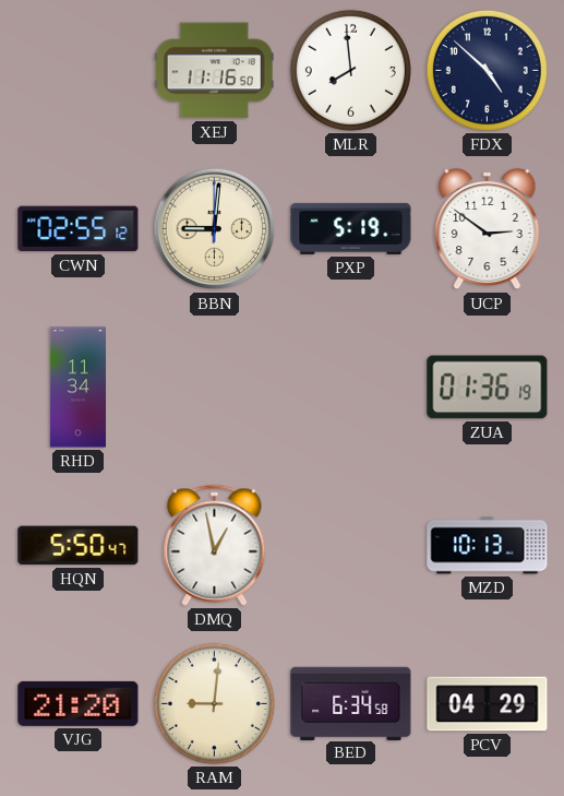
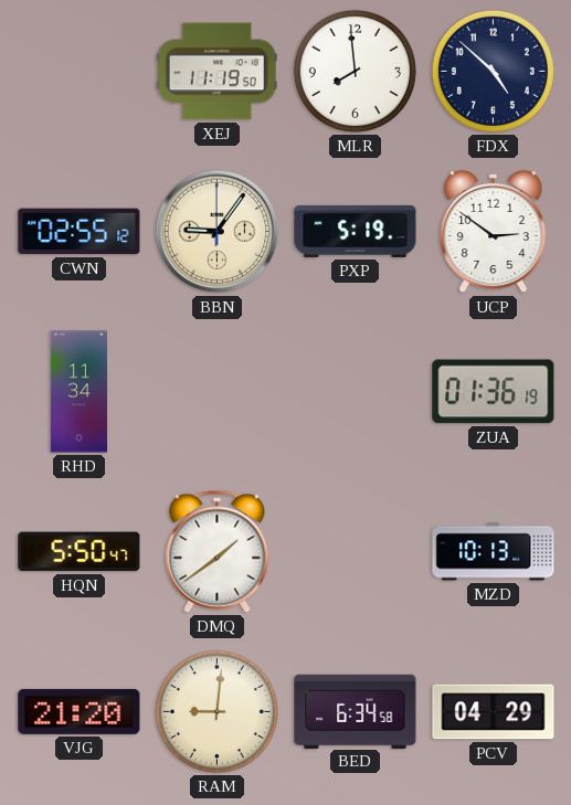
XEJ: 11:16 -> 11:19 (216, 72)
BBN: 9:01 -> 9:06 (218, 232)
DMQ: 12:58 -> 1:39 (218, 551)
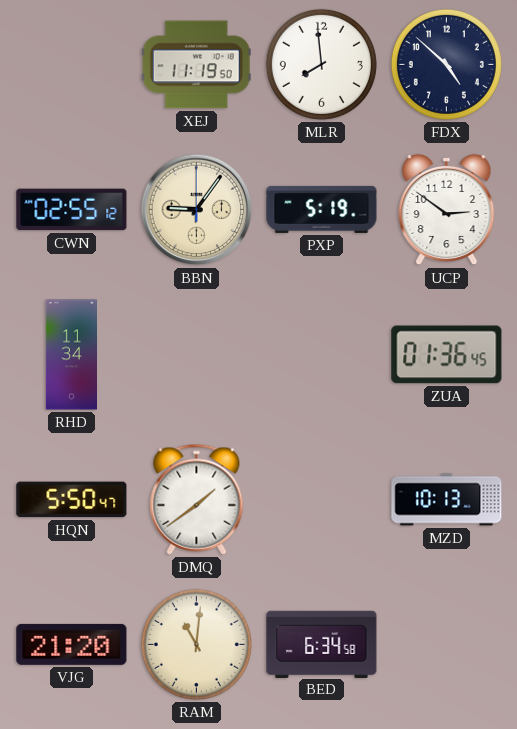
ZUA: 01:36:19 -> 01:36:45 (447, 355)
RAM: 9:01 -> 11:01 (196, 644)
PCV: 04:29 -> none (494, 712)
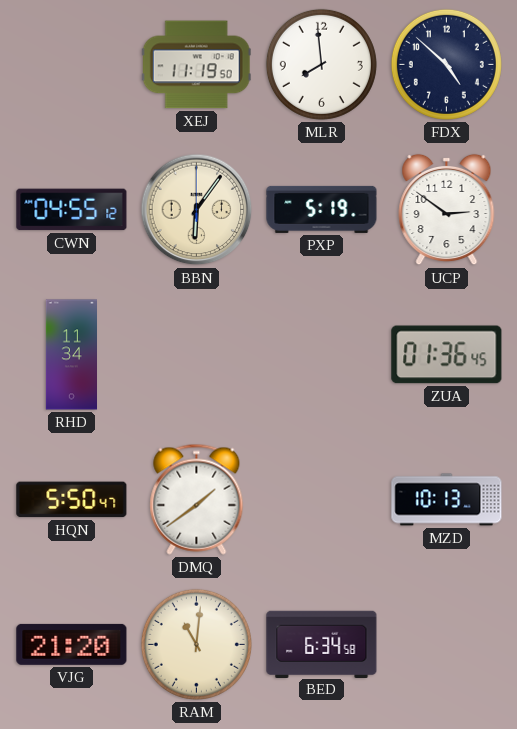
CWN: 02:55 -> 04:55 (72, 210)
BBN: 9:06 -> 6:06 (197, 210)
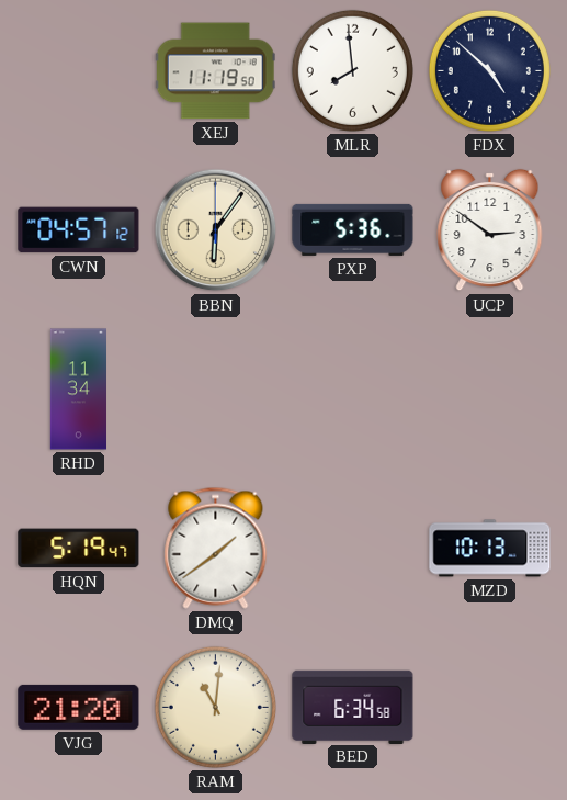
CWN: 04:55 -> 04:57 (79, 230)
PXP: 5:19 -> 5:36 (353, 229)
ZUA: 01:36 -> none (447, 355)
HQN: 5:50 -> 5:19 (79, 549)
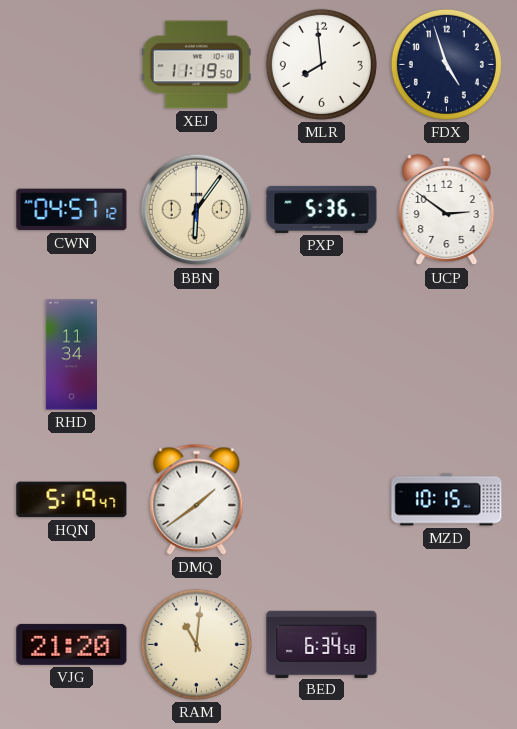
FDX: 4:52 -> 4:57 (446, 64)
MZD: 10:13 -> 10:15 (447, 500)
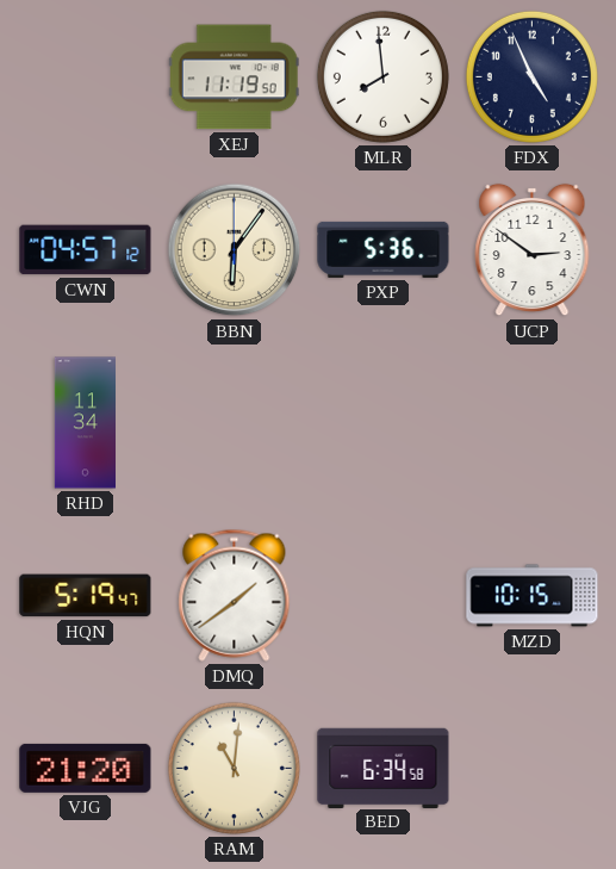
FDX: 4:57 -> 4:56 (531, 76)
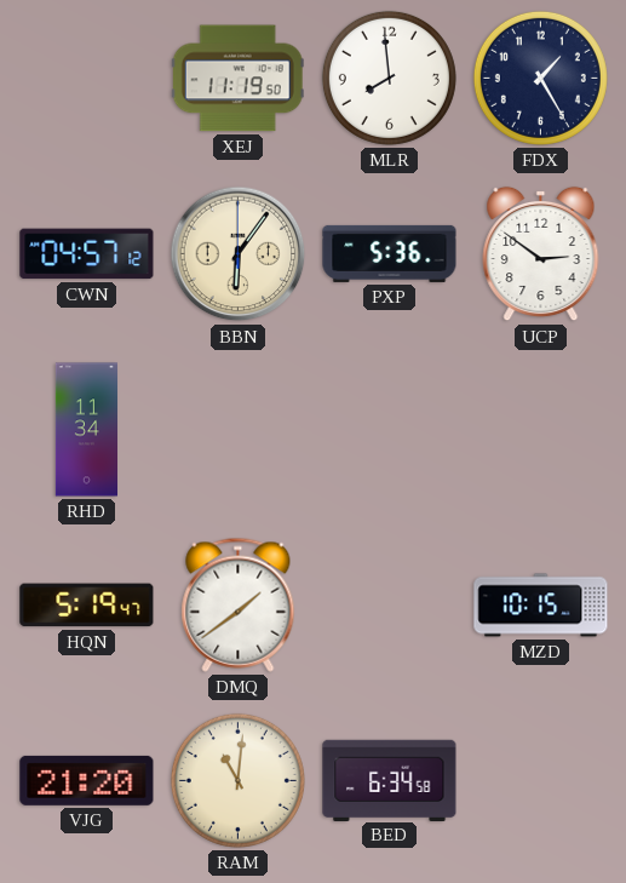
FDX: 4:56 -> 1:25 (540, 78)
